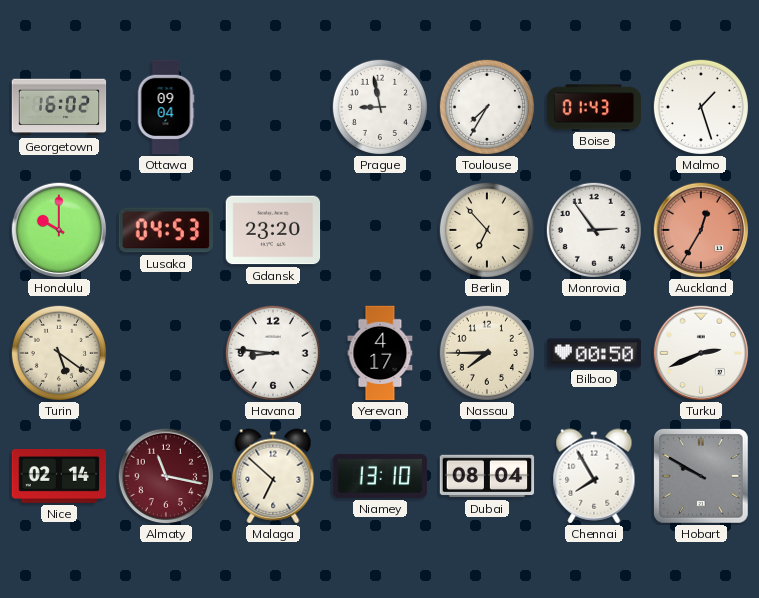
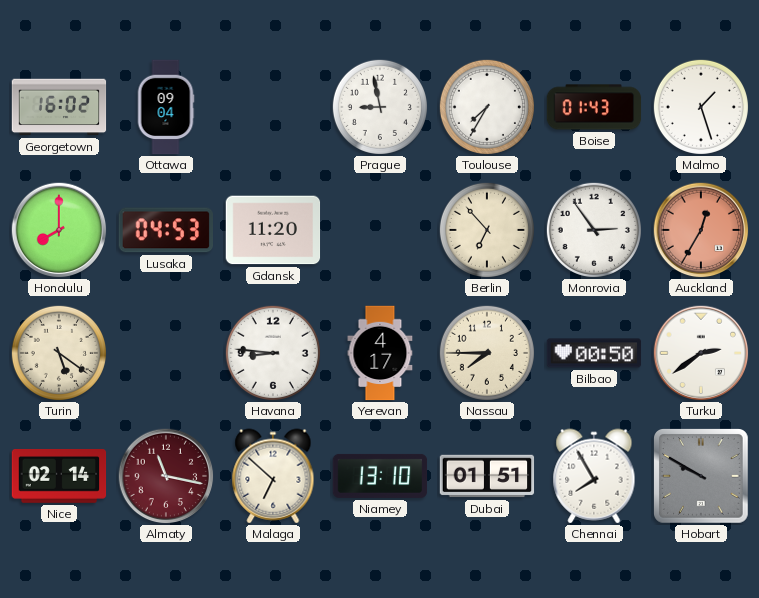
Honolulu: 10:00 -> 8:00 (59, 230)
Gdansk: 23:20 -> 11:20 (273, 230)
Turku: 2:41 -> 2:39 (701, 353)
Dubai: 08:04 -> 01:51 (487, 476)
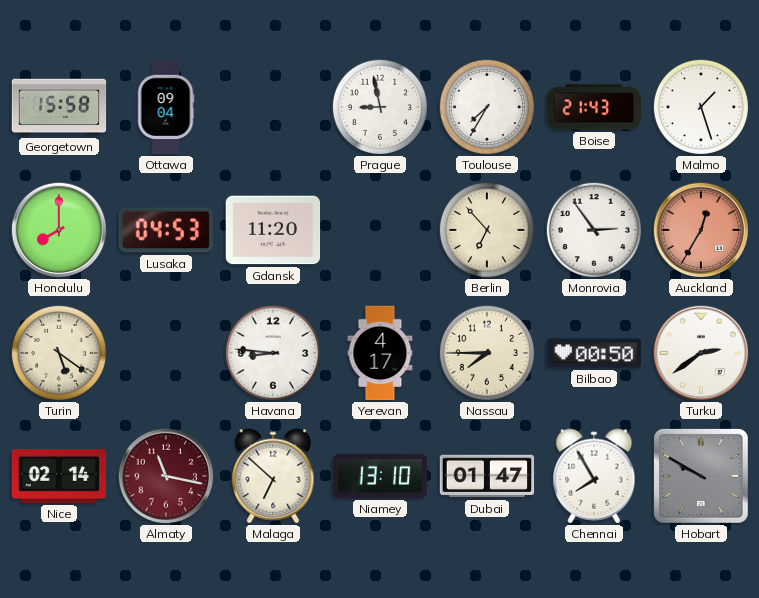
Georgetown: 16:02 -> 15:58 (59, 107)
Boise: 01:43 -> 21:43 (594, 107)
Dubai: 01:51 -> 01:47 (487, 476)
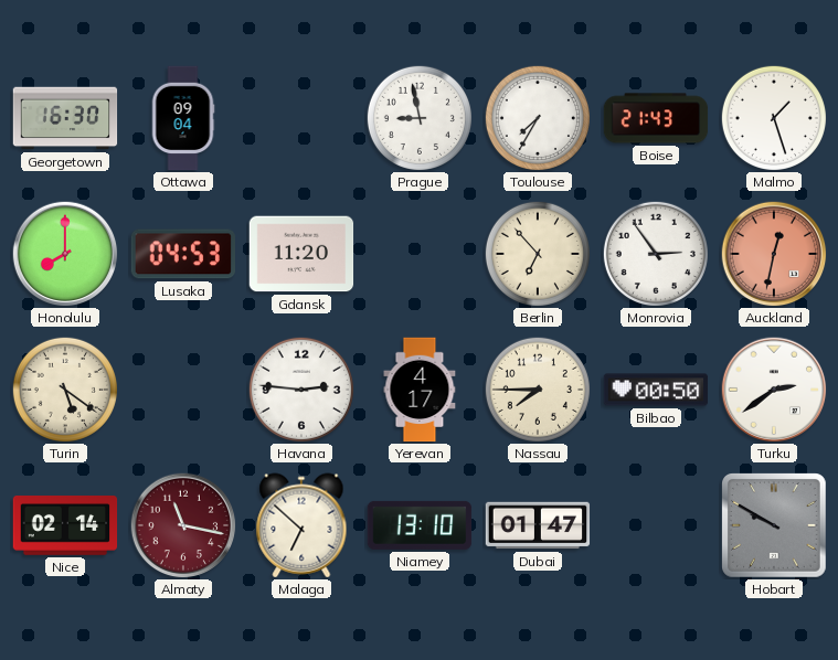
Georgetown: 15:58 -> 16:30 (65, 118)
Auckland: 12:35 -> 12:32 (774, 254)
Havana: 8:46 -> 2:46 (301, 390)
Chennai: 7:55 -> none (594, 476)
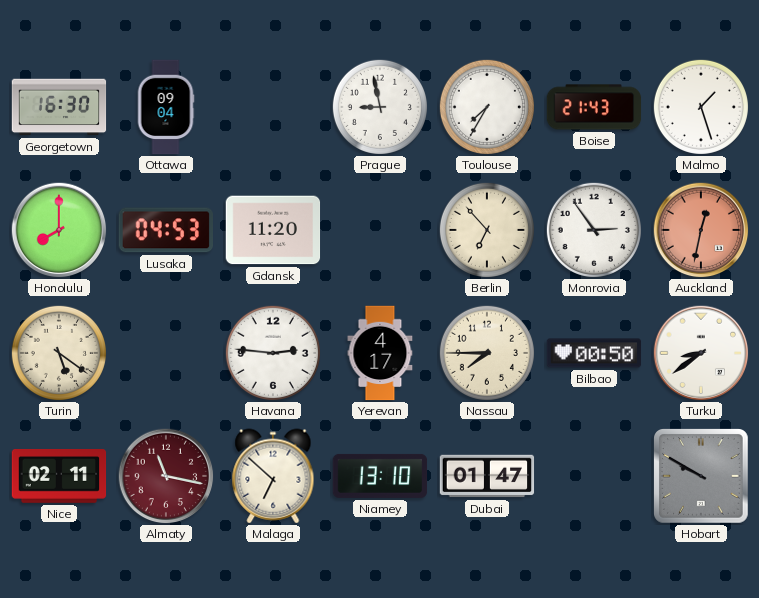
Turku: 2:39 -> 8:39 (701, 353)
Nice: 02:14 -> 02:11 (59, 477)
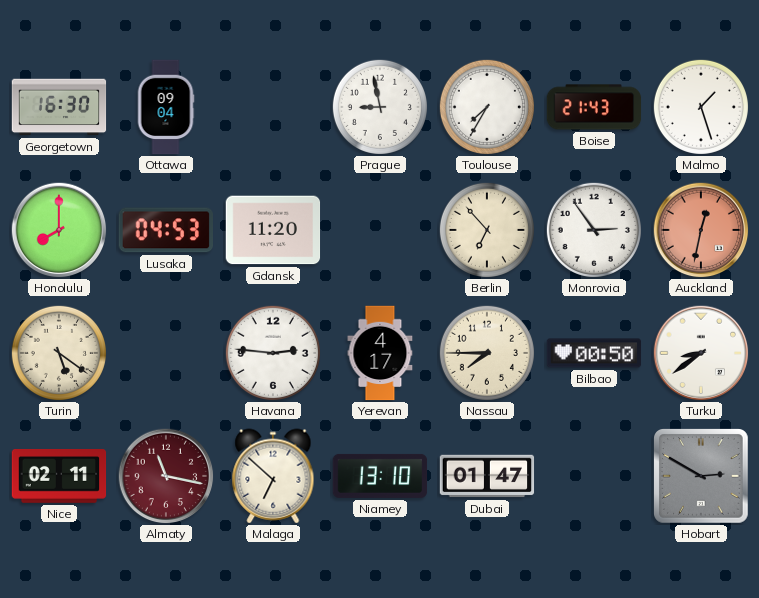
Hobart: 9:50 -> 2:50 (702, 477)
